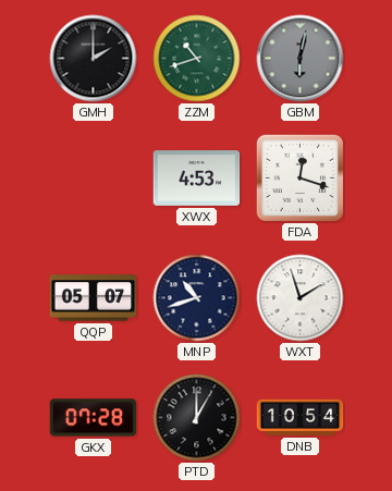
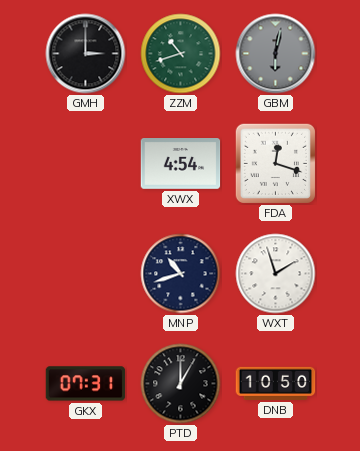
GMH: 2:00 -> 3:00 (86, 54)
XWX: 4:53 -> 4:54 (181, 164)
QQP: 05:07 -> none (94, 298)
GKX: 07:28 -> 07:31 (86, 384)
DNB: 10:54 -> 10:50 (276, 383)
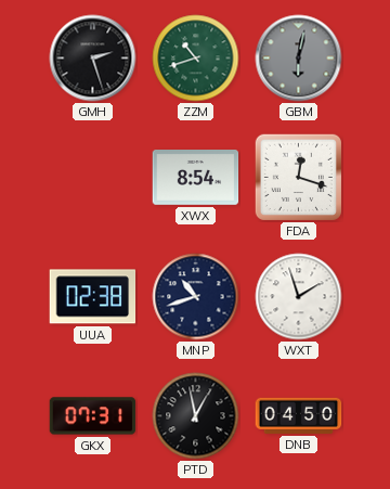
GMH: 3:00 -> 2:27 (93, 59)
XWX: 4:54 -> 8:54 (196, 178)
UUA: none -> 02:38 (93, 297)
PTD: 1:00 -> 12:58 (196, 416)
DNB: 10:50 -> 04:50 (299, 415)
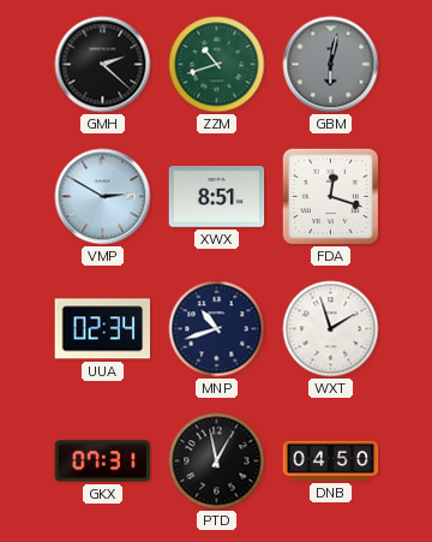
GMH: 2:27 -> 2:22 (103, 65)
VMP: none -> 2:50 (103, 197)
XWX: 8:54 -> 8:51 (217, 197)
UUA: 02:38 -> 02:34 (103, 329)
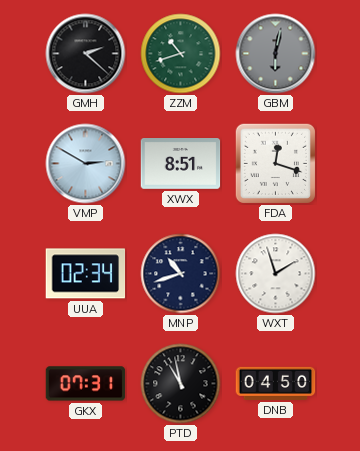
PTD: 12:58 -> 10:58 (181, 384)
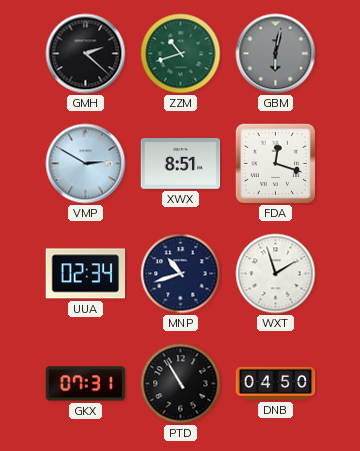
PTD: 10:58 -> 10:55 (181, 384)
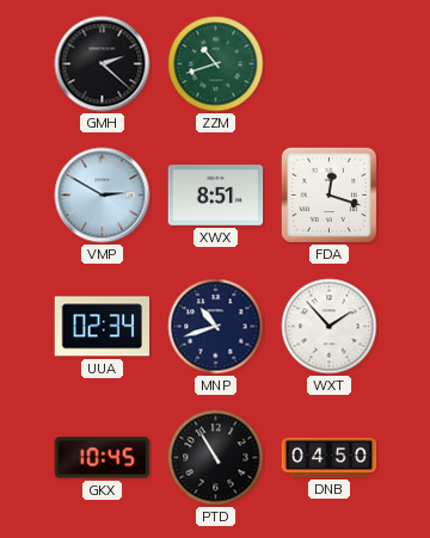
GBM: 6:02 -> none (276, 54)
WXT: 1:57 -> 1:53 (330, 327)
GKX: 07:31 -> 10:45 (103, 458)
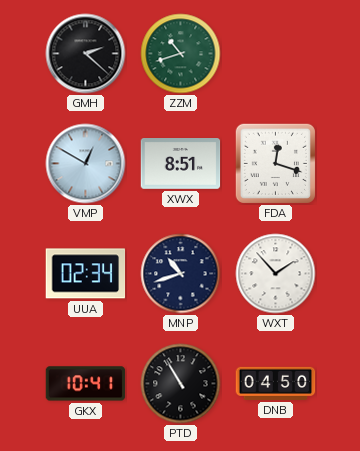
VMP: 2:50 -> 12:50 (86, 164)
GKX: 10:45 -> 10:41 (86, 384)
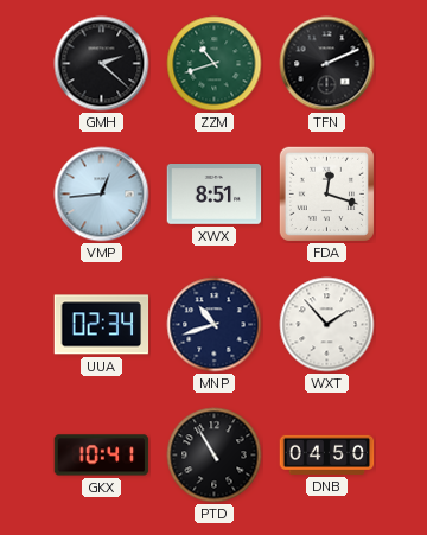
TFN: none -> 2:11 (327, 64)
VMP: 12:50 -> 12:44 (102, 195)
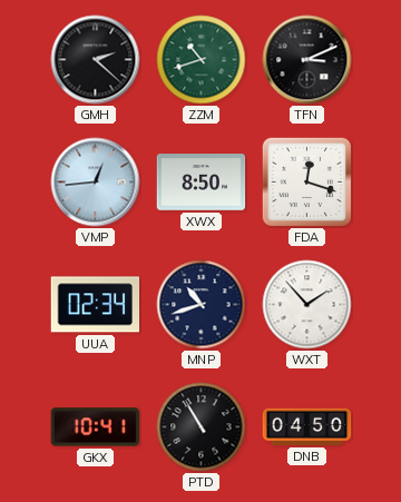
TFN: 2:11 -> 3:11 (307, 60)
XWX: 8:51 -> 8:50 (202, 183)
